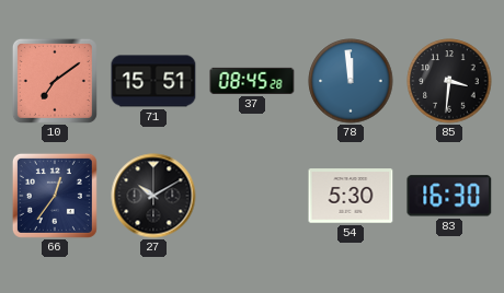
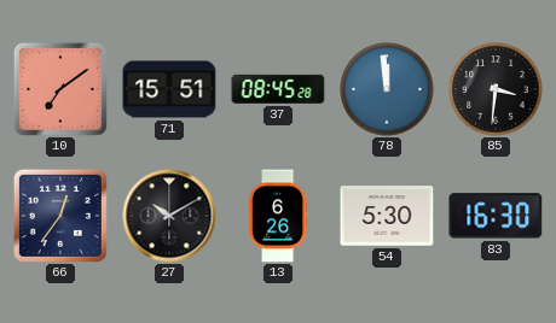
13: none -> 6:26 (278, 216)
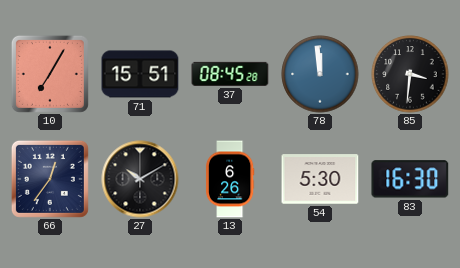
10: 7:09 -> 7:05 (50, 74)
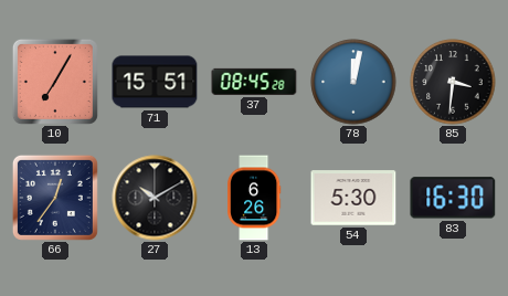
78: 11:59 -> 12:02 (353, 82)
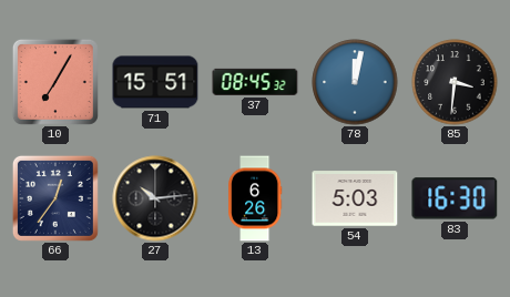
37: 08:45:28 -> 08:45:32 (255, 82)
27: 10:10 -> 10:14 (155, 198)
54: 5:30 -> 5:03 (355, 198)
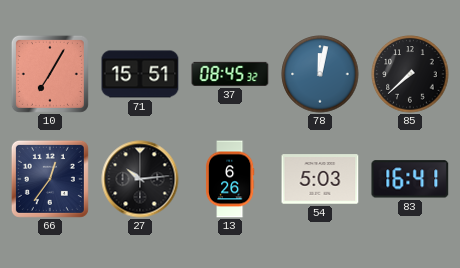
85: 3:31 -> 7:38 (410, 74)
83: 16:30 -> 16:41 (410, 179)
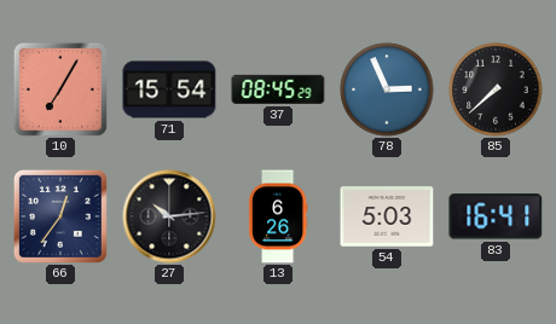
71: 15:51 -> 15:54 (169, 89)
37: 08:45:32 -> 08:45:29 (278, 89)
78: 12:02 -> 2:56 (387, 89)
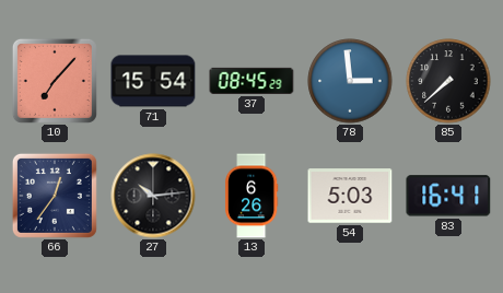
10: 7:05 -> 7:07 (55, 81)
78: 2:56 -> 2:59 (350, 81)
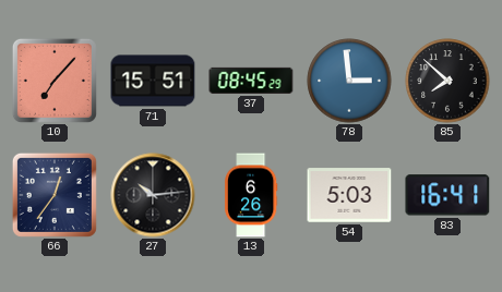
71: 15:54 -> 15:51 (153, 81)
85: 7:38 -> 7:52 (447, 81)
